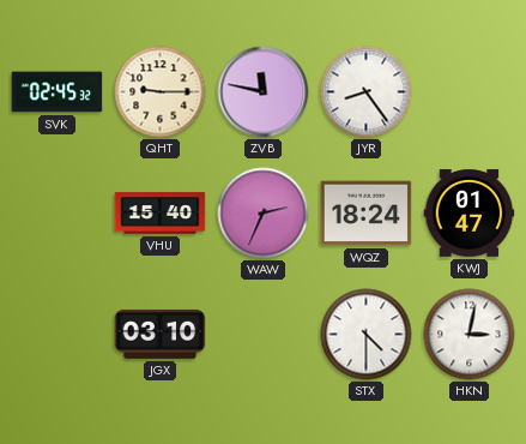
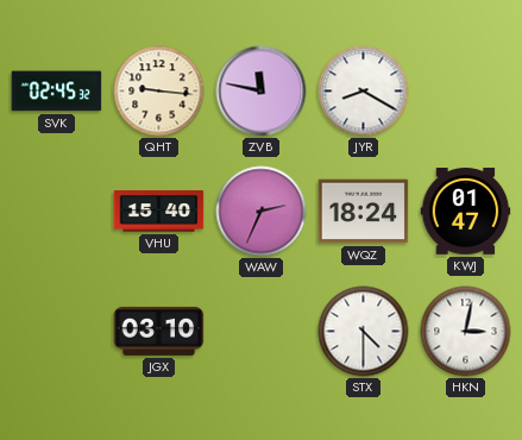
QHT: 9:15 -> 9:16 (159, 92)
JYR: 8:24 -> 8:20 (364, 92)
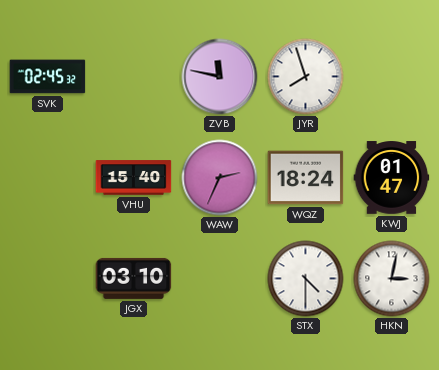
QHT: 9:16 -> none (159, 92)
JYR: 8:20 -> 7:57 (306, 77)
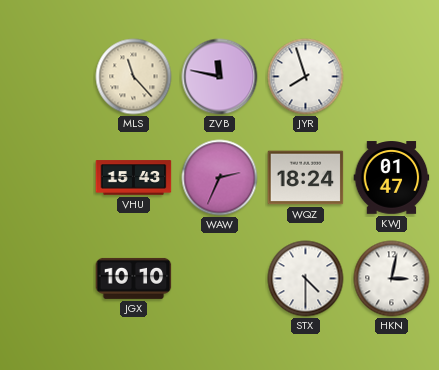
SVK: 02:45 -> none (48, 77)
MLS: none -> 11:23 (134, 77)
VHU: 15:40 -> 15:43 (134, 178)
JGX: 03:10 -> 10:10 (134, 278)
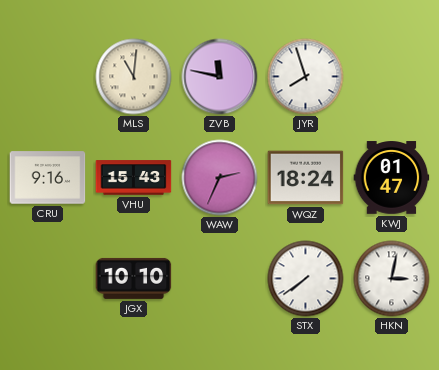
MLS: 11:23 -> 11:01 (134, 77)
CRU: none -> 9:16 (48, 178)
STX: 4:30 -> 7:39 (306, 279)
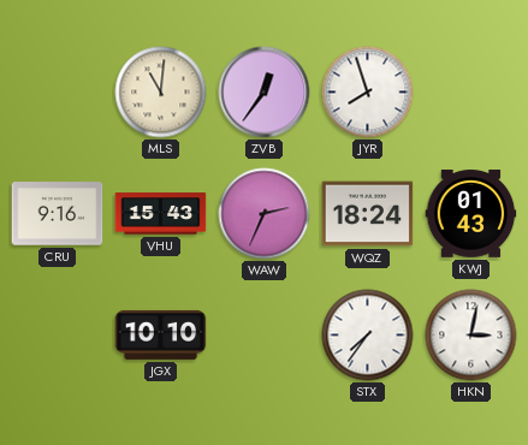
ZVB: 11:47 -> 12:36 (265, 93)
KWJ: 01:47 -> 01:43 (471, 214)
STX: 7:39 -> 7:36 (368, 336)
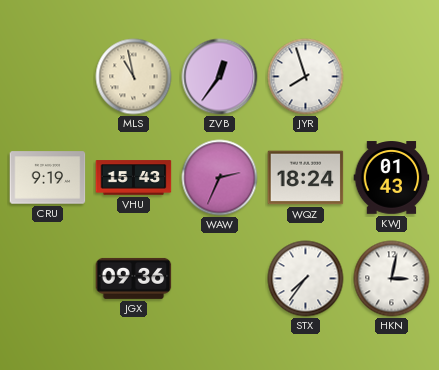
MLS: 11:01 -> 10:58 (134, 77)
CRU: 9:16 -> 9:19 (48, 178)
JGX: 10:10 -> 09:36 (134, 278)
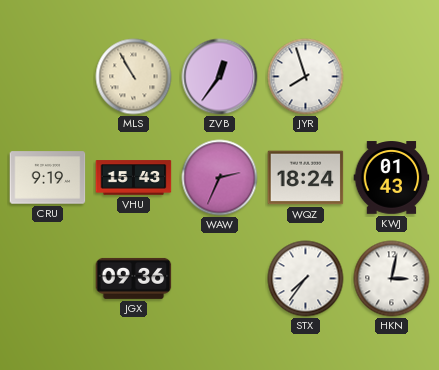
MLS: 10:58 -> 10:55 (134, 77)
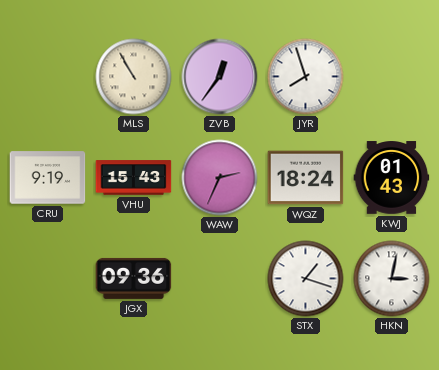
STX: 7:36 -> 1:18 (306, 279)
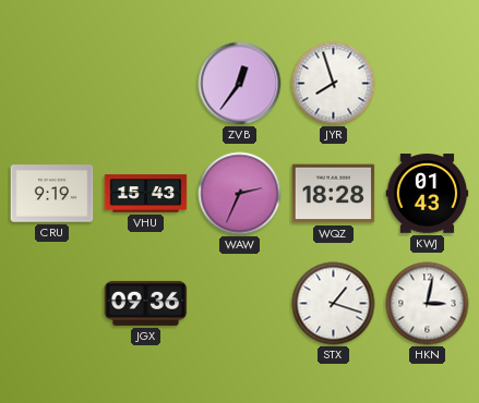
MLS: 10:55 -> none (134, 77)
WQZ: 18:24 -> 18:28 (334, 194)
